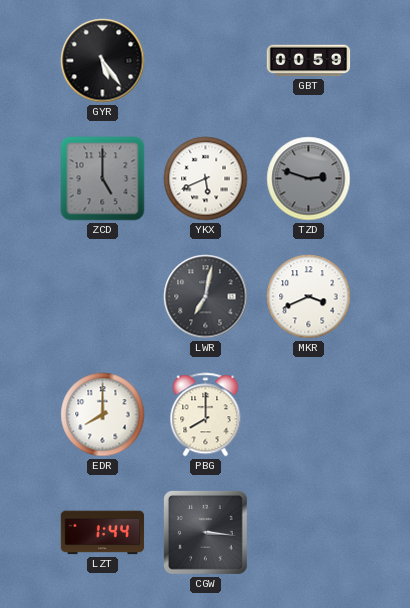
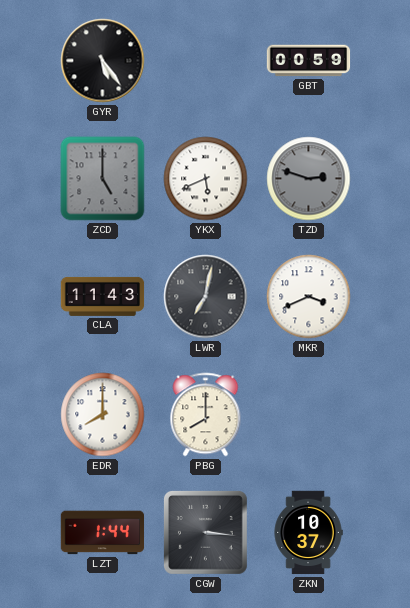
CLA: none -> 11:43 (103, 296)
ZKN: none -> 10:37 (308, 533)
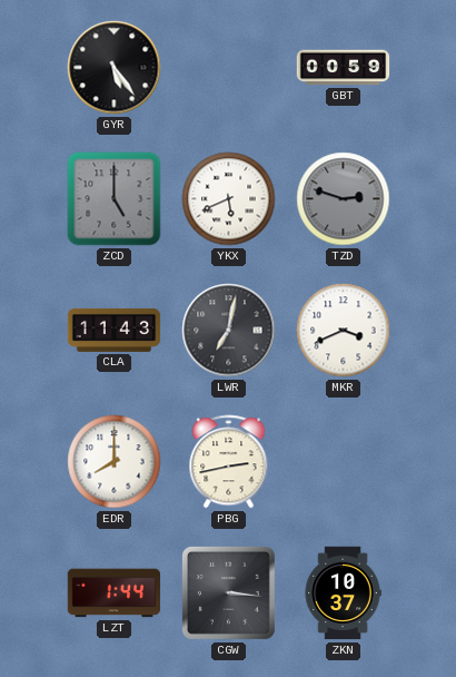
PBG: 8:00 -> 2:43 (229, 462)
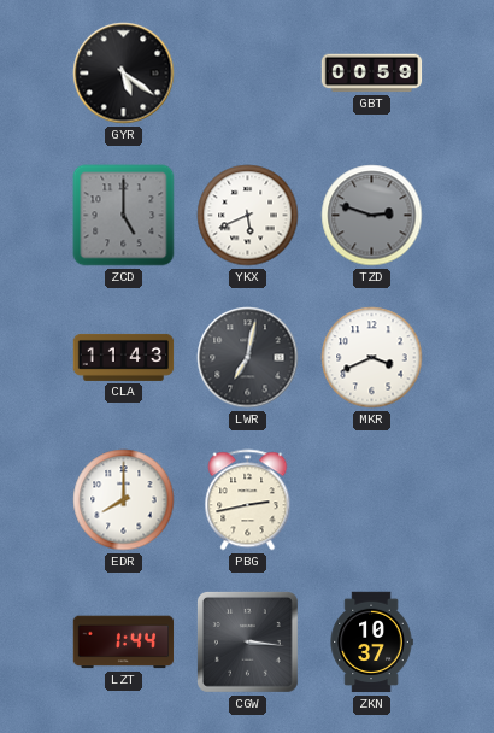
GYR: 5:24 -> 5:21 (124, 74)
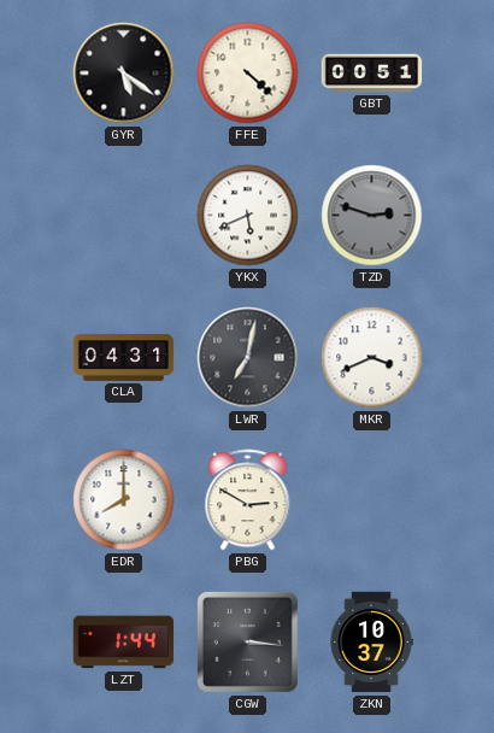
FFE: none -> 4:22 (248, 74)
GBT: 00:59 -> 00:51 (372, 74)
ZCD: 5:00 -> none (124, 216)
CLA: 11:43 -> 04:31 (124, 357)
PBG: 2:43 -> 2:50 (248, 500)
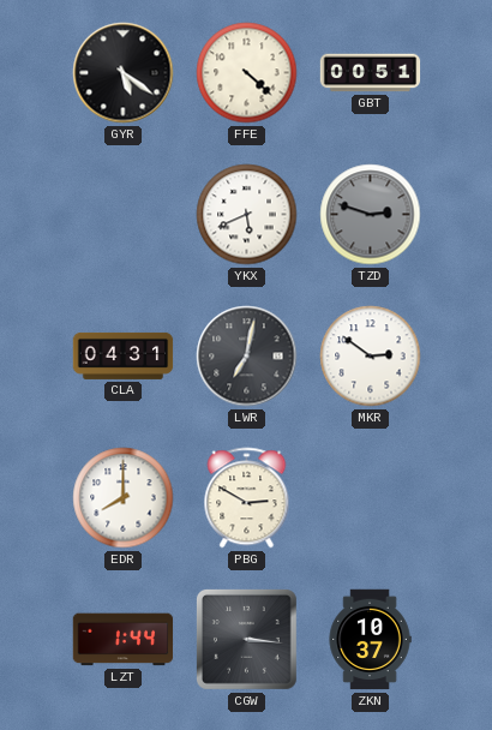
MKR: 3:41 -> 2:51 (371, 357)
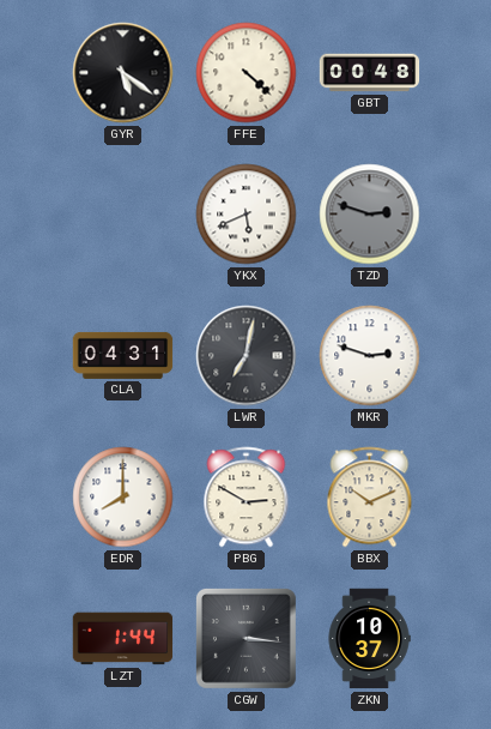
GBT: 00:51 -> 00:48 (370, 73)
MKR: 2:51 -> 2:48 (370, 356)
BBX: none -> 10:11 (370, 498)
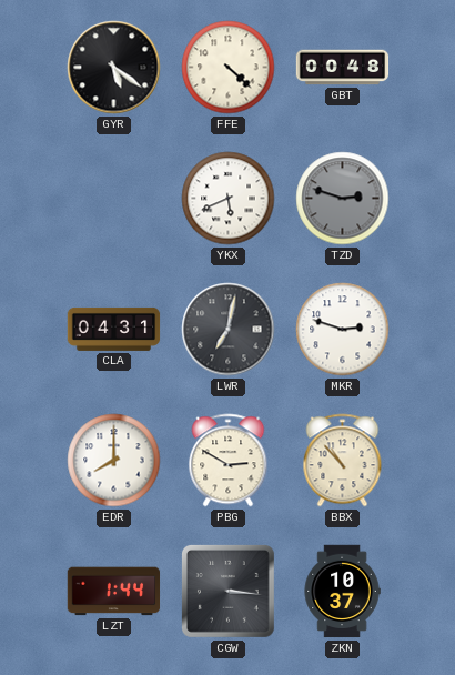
BBX: 10:11 -> 10:53 (343, 461)
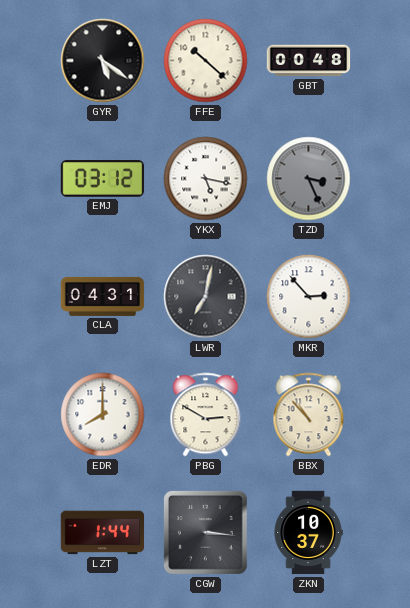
FFE: 4:22 -> 10:22 (206, 61)
EMJ: none -> 03:12 (103, 179)
YKX: 5:41 -> 5:17 (206, 179)
TZD: 2:48 -> 3:26 (309, 179)
MKR: 2:48 -> 2:53 (309, 297)
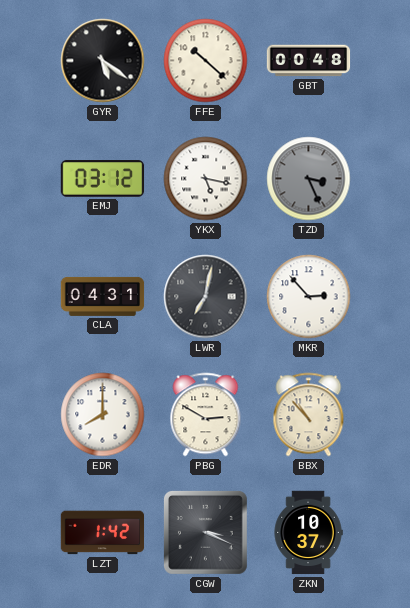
LZT: 1:44 -> 1:42 (103, 533)
CGW: 3:16 -> 3:19 (205, 532)
